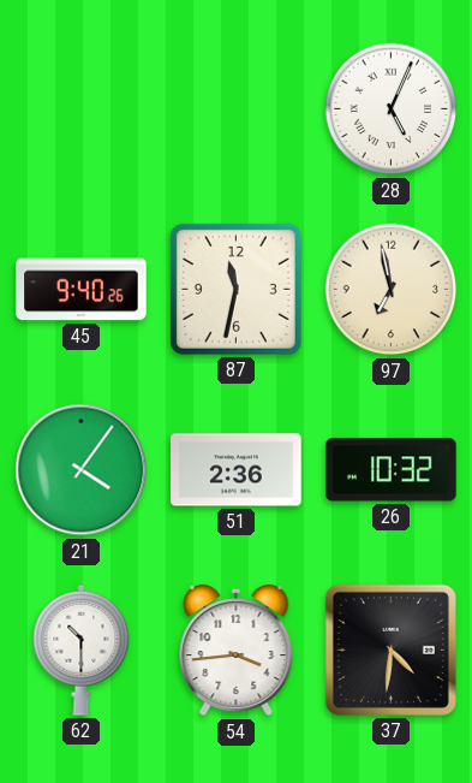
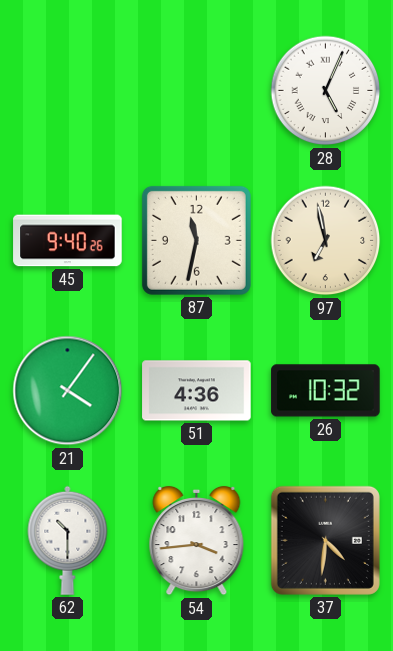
51: 2:36 -> 4:36 (197, 391)
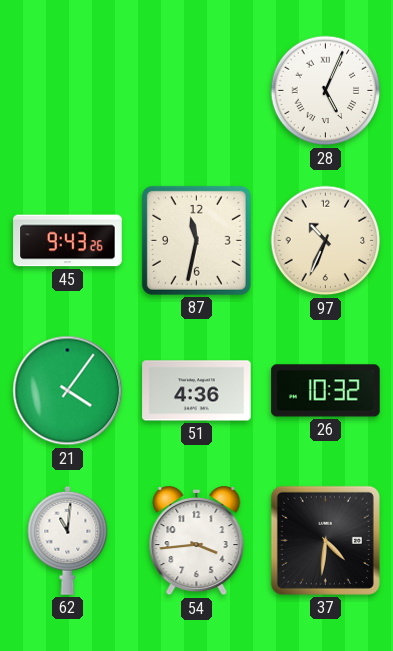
45: 9:40 -> 9:43 (68, 241)
97: 6:58 -> 10:34 (326, 241)
62: 10:30 -> 11:01 (68, 540)
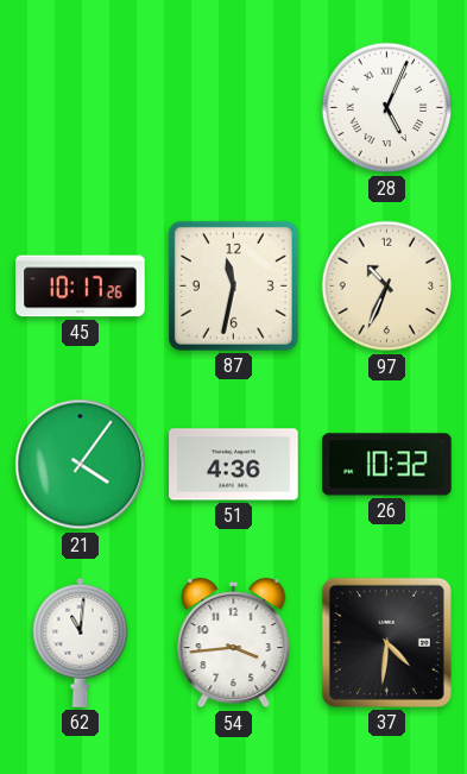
45: 9:43 -> 10:17 (81, 287)
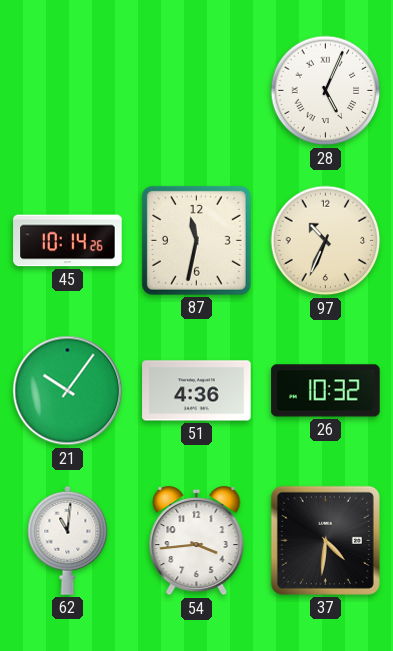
45: 10:17 -> 10:14 (68, 241)
21: 4:06 -> 10:06 (68, 391)
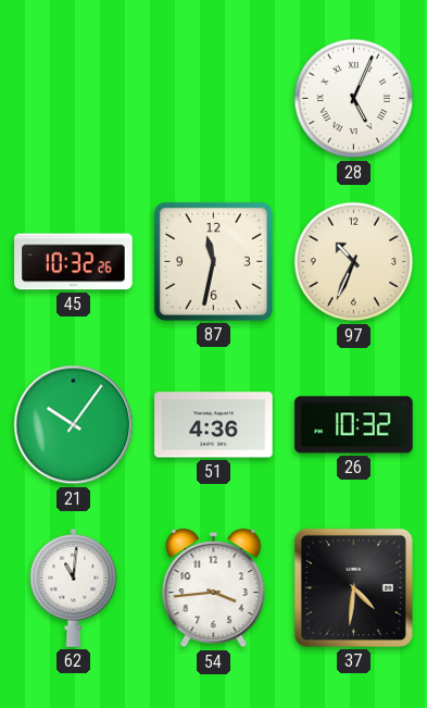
45: 10:14 -> 10:32 (74, 262)
